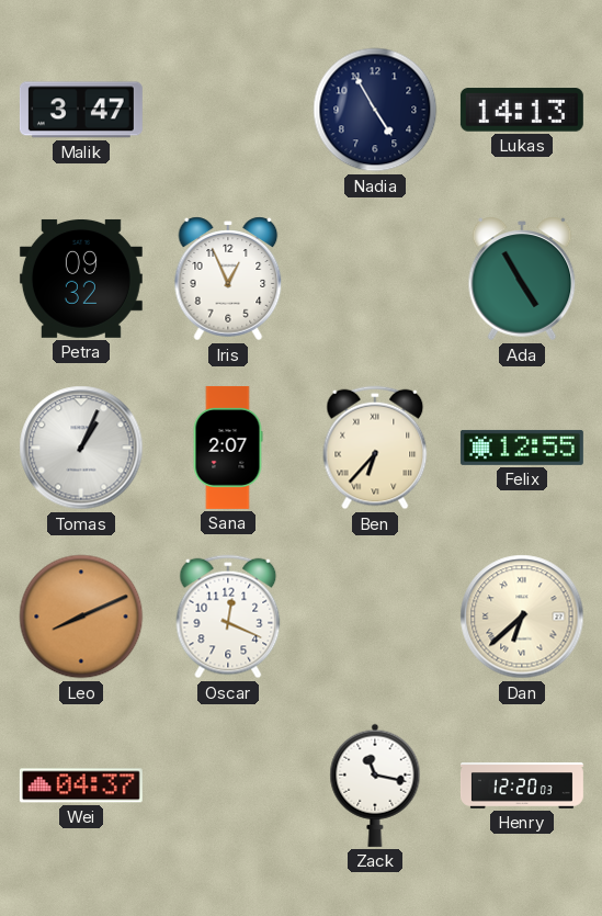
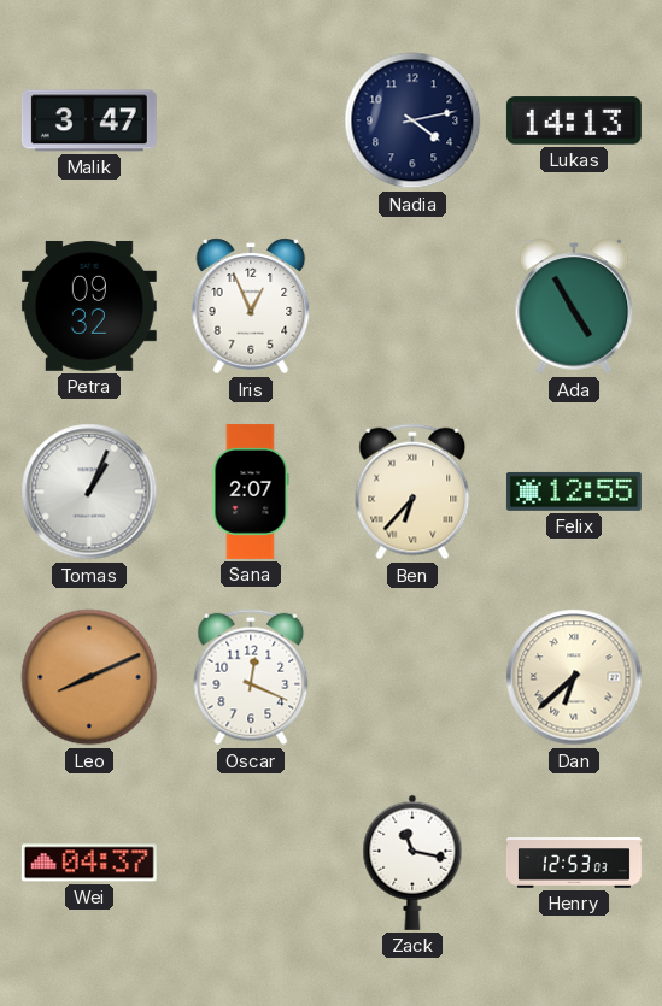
Nadia: 4:55 -> 4:13 (412, 120)
Henry: 12:20 -> 12:53 (574, 863)
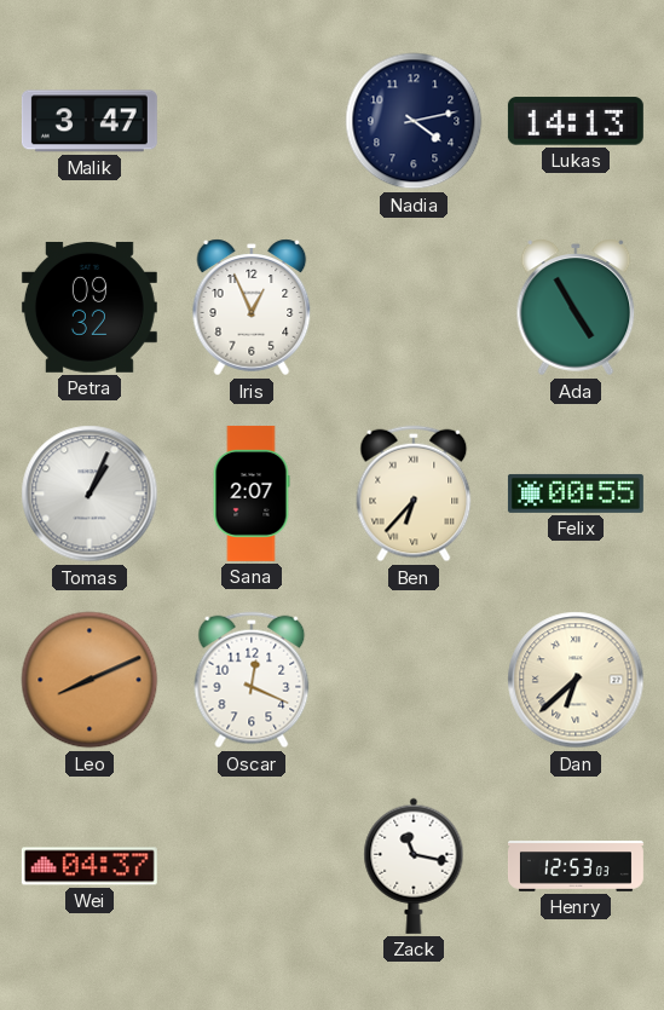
Felix: 12:55 -> 00:55 (576, 494)
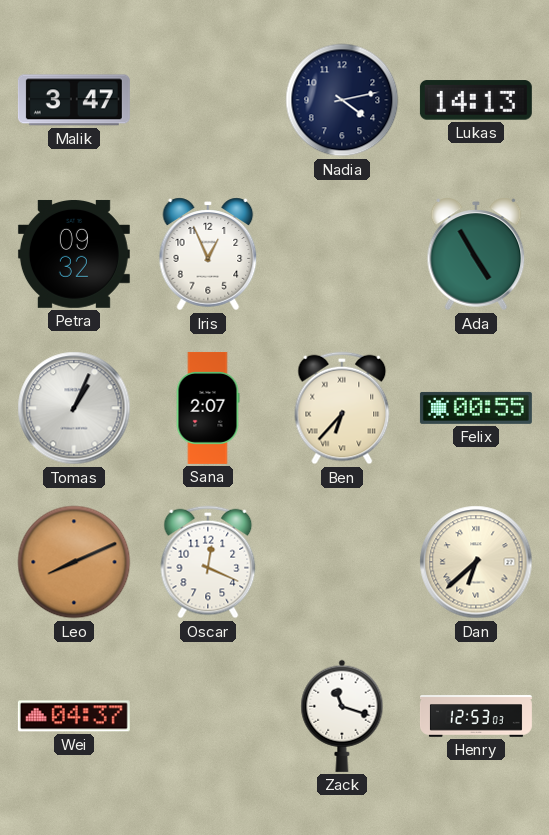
Zack: 11:17 -> 11:18 (342, 716)
